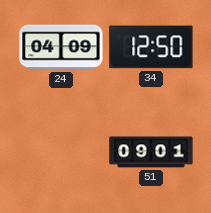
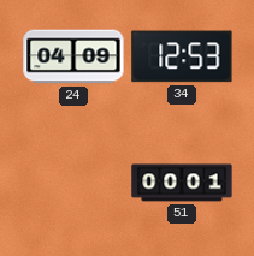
34: 12:50 -> 12:53 (182, 56)
51: 09:01 -> 00:01 (182, 183)
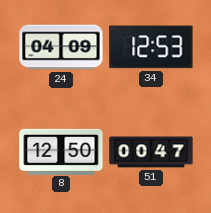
8: none -> 12:50 (61, 151)
51: 00:01 -> 00:47 (151, 152)
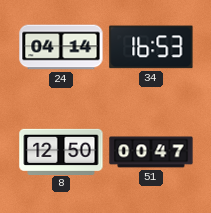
24: 04:09 -> 04:14 (61, 47)
34: 12:53 -> 16:53 (151, 47)
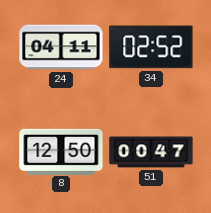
24: 04:14 -> 04:11 (61, 47)
34: 16:53 -> 02:52 (151, 47)
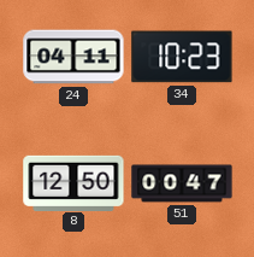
34: 02:52 -> 10:23 (182, 57)
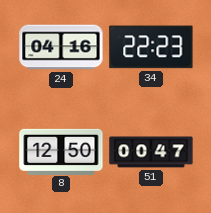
24: 04:11 -> 04:16 (61, 47)
34: 10:23 -> 22:23 (151, 47)
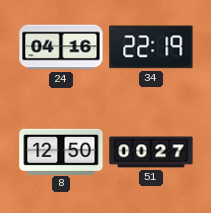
34: 22:23 -> 22:19 (151, 47)
51: 00:47 -> 00:27 (151, 152)
